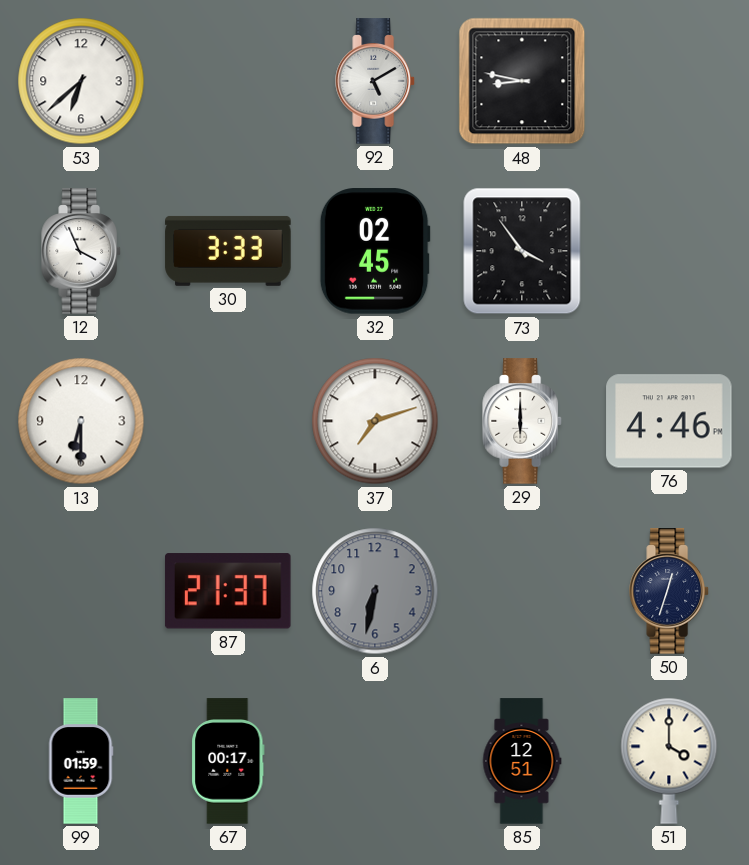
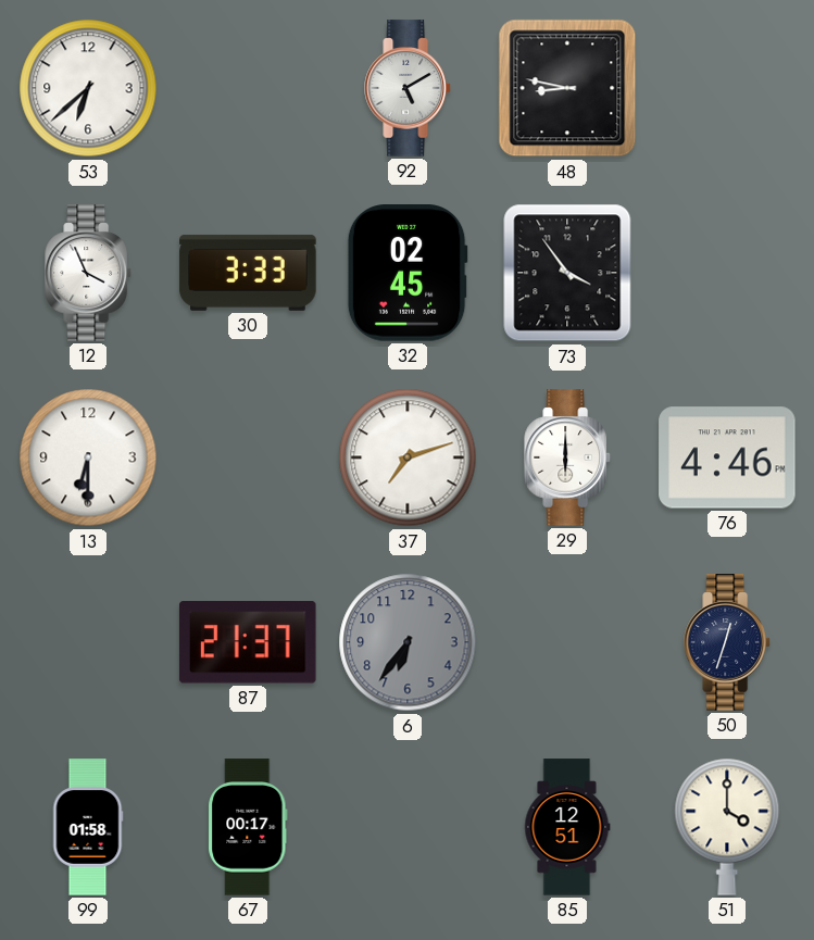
6: 6:32 -> 6:36 (408, 642)
99: 01:59 -> 01:58 (88, 827)
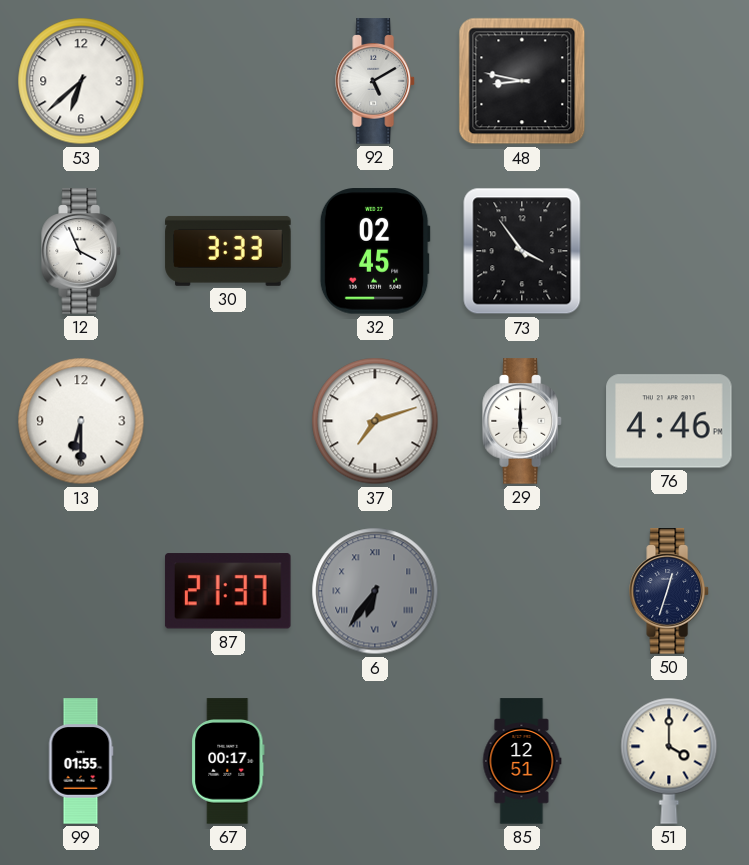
6 numerals: Arabic -> Roman (375, 591)
99: 01:58 -> 01:55 (81, 761)
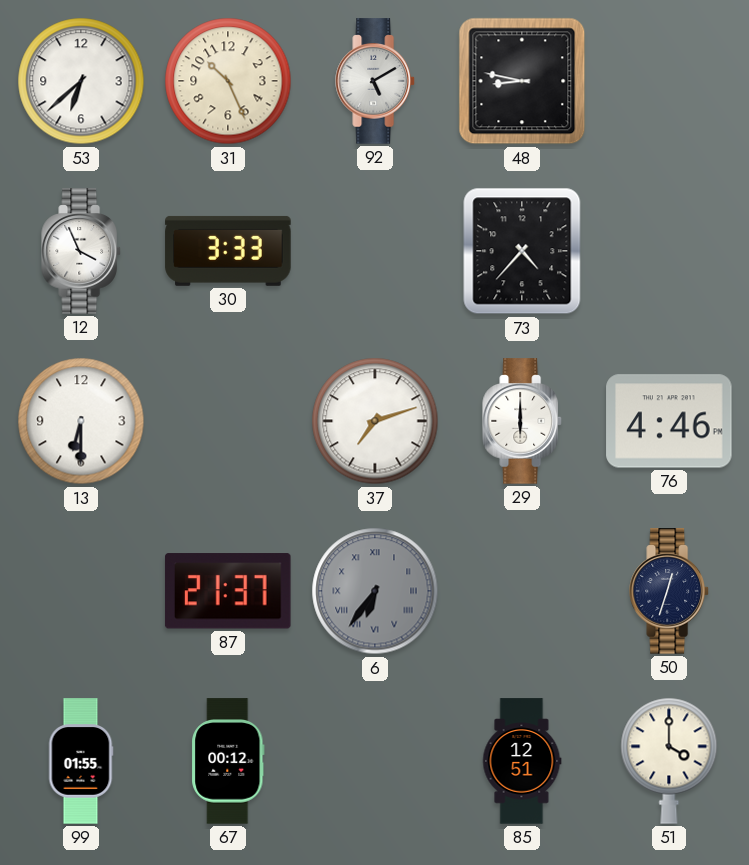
31: none -> 10:26 (228, 81)
32: 02:45 -> none (375, 251)
73: 3:54 -> 4:37 (522, 251)
67: 00:17 -> 00:12 (228, 761)
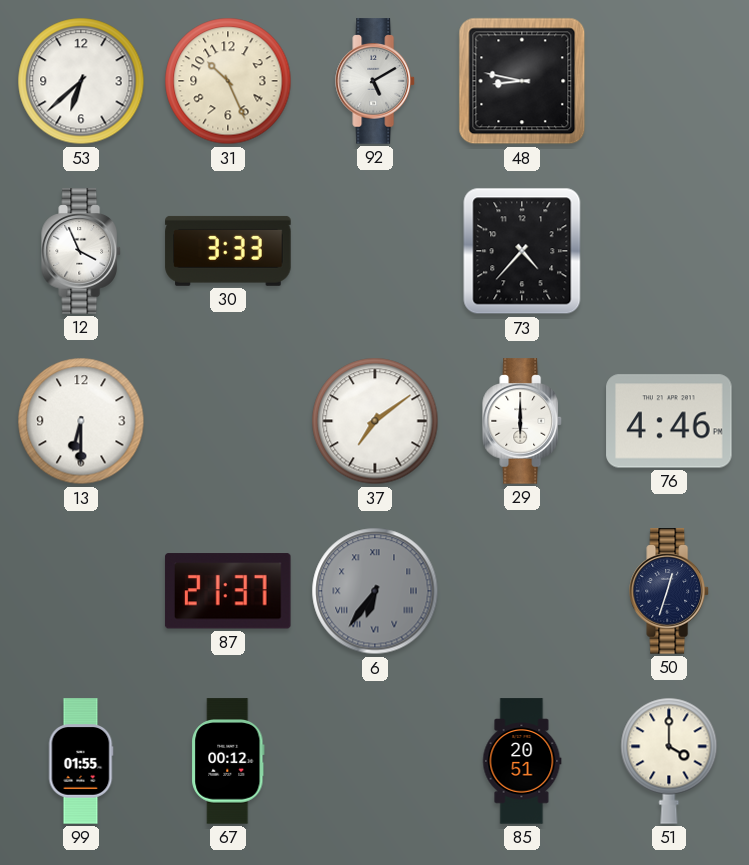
37: 7:12 -> 7:09 (375, 421)
85: 12:51 -> 20:51 (522, 761)
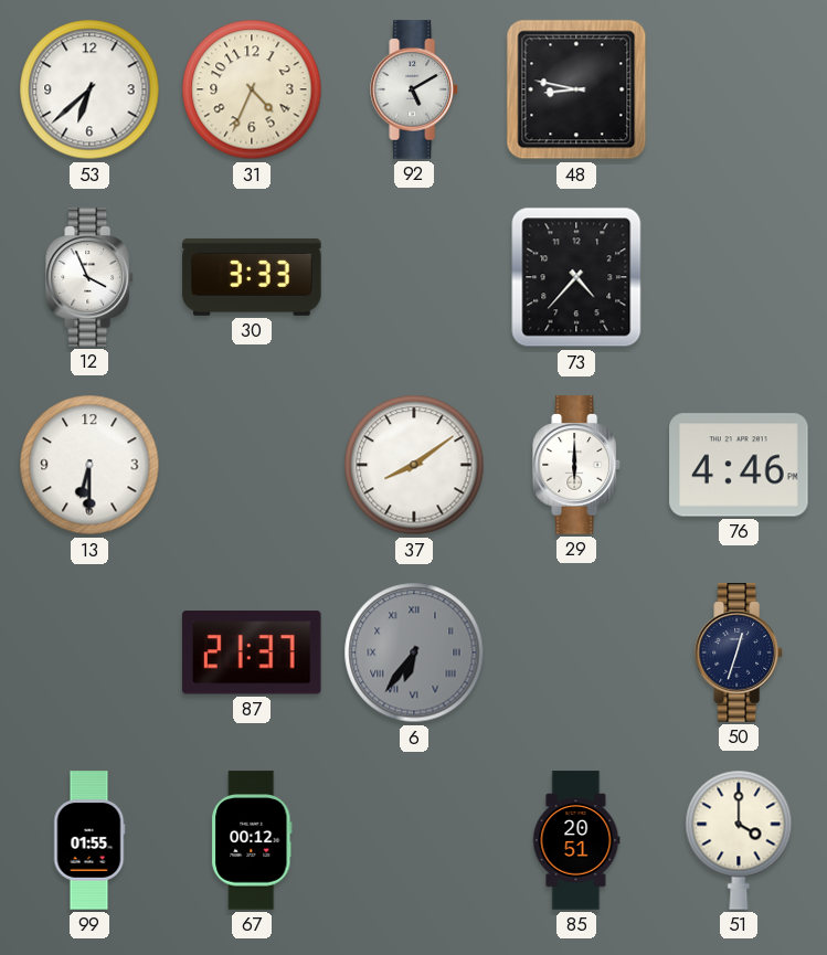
31: 10:26 -> 4:34 (252, 89)
37: 7:09 -> 8:09 (414, 465)
